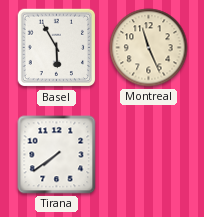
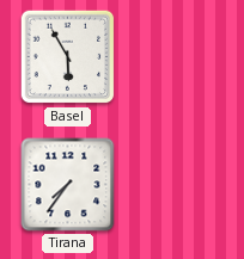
Montreal: 11:26 -> none (149, 48)
Tirana: 7:39 -> 7:36 (68, 185)
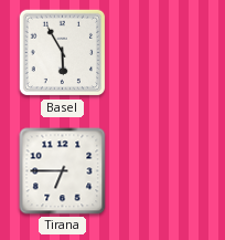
Tirana: 7:36 -> 6:45 (63, 171)
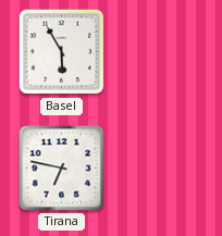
Tirana: 6:45 -> 6:47 (62, 169)
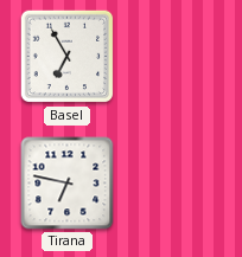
Basel: 5:55 -> 6:55 (68, 57)
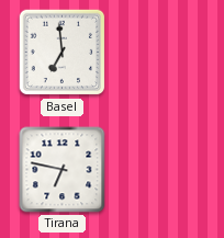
Basel: 6:55 -> 6:59 (63, 53)
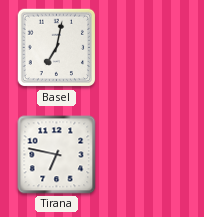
Basel: 6:59 -> 7:02 (57, 48)
